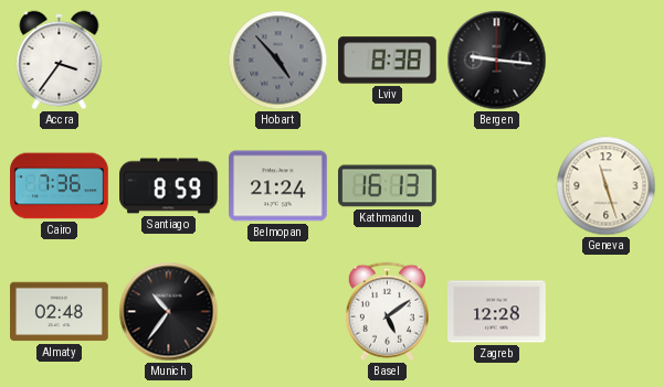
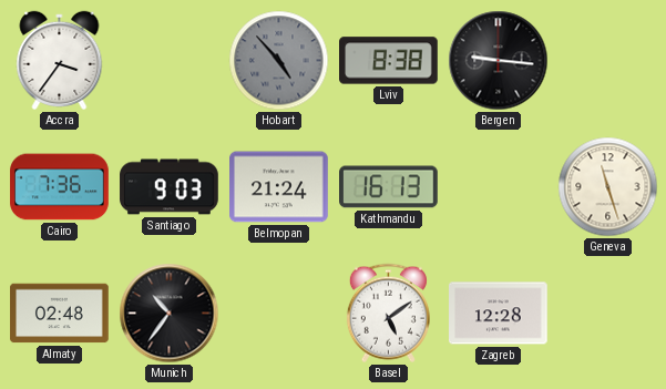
Santiago: 8:59 -> 9:03 (170, 187)
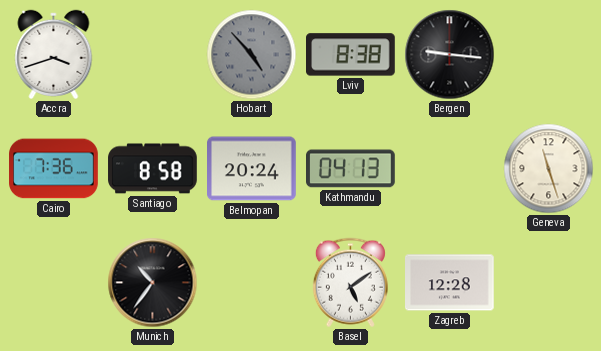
Accra: 3:36 -> 3:42 (54, 54)
Santiago: 9:03 -> 8:58 (153, 169)
Belmopan: 21:24 -> 20:24 (252, 169)
Kathmandu: 16:13 -> 04:13 (351, 169)
Almaty: 02:48 -> none (60, 314)
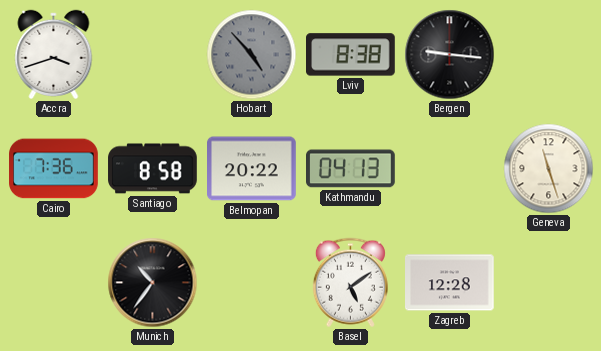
Belmopan: 20:24 -> 20:22 (252, 169)
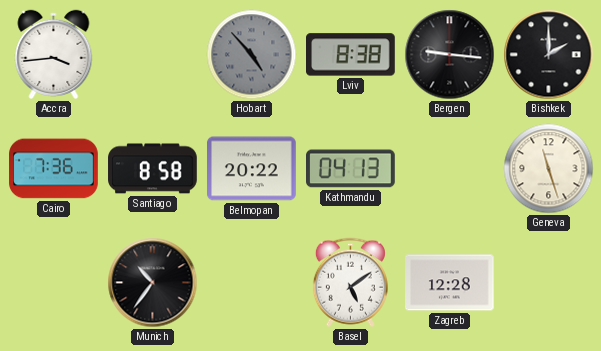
Accra: 3:42 -> 3:44 (54, 54)
Bishkek: none -> 2:00 (549, 55)
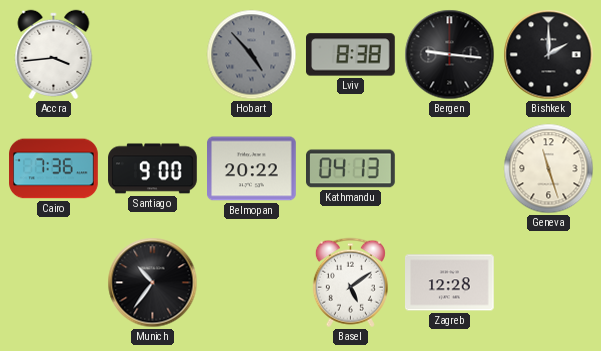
Santiago: 8:58 -> 9:00 (153, 169)
